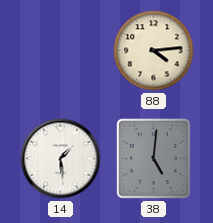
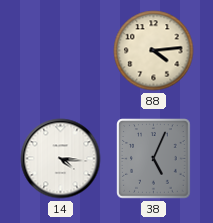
14: 1:29 -> 4:16 (61, 159)
38: 5:01 -> 5:04 (154, 159)
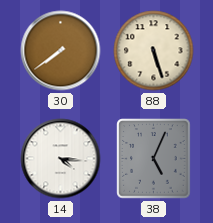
30: none -> 7:39 (61, 51)
88: 4:14 -> 5:27 (154, 51)
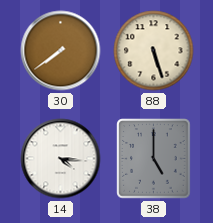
38: 5:04 -> 5:00 (154, 159)
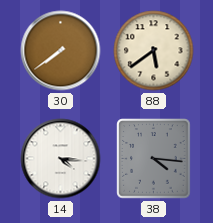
88: 5:27 -> 5:39 (154, 51)
38: 5:00 -> 4:16 (154, 159)
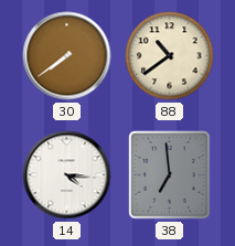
88: 5:39 -> 10:39 (170, 56)
38: 4:16 -> 6:59 (170, 175)
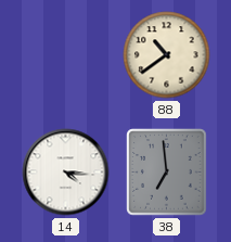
30: 7:39 -> none (67, 56)
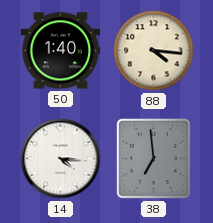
50: none -> 1:40 (61, 51)
88: 10:39 -> 4:16 (154, 51)
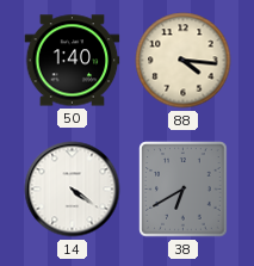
14: 4:16 -> 4:21 (73, 190)
38: 6:59 -> 6:40 (184, 190)
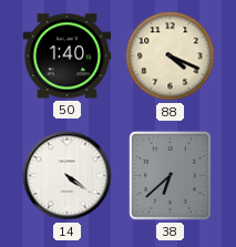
88: 4:16 -> 4:19 (171, 56)
38: 6:40 -> 6:38 (171, 176)
